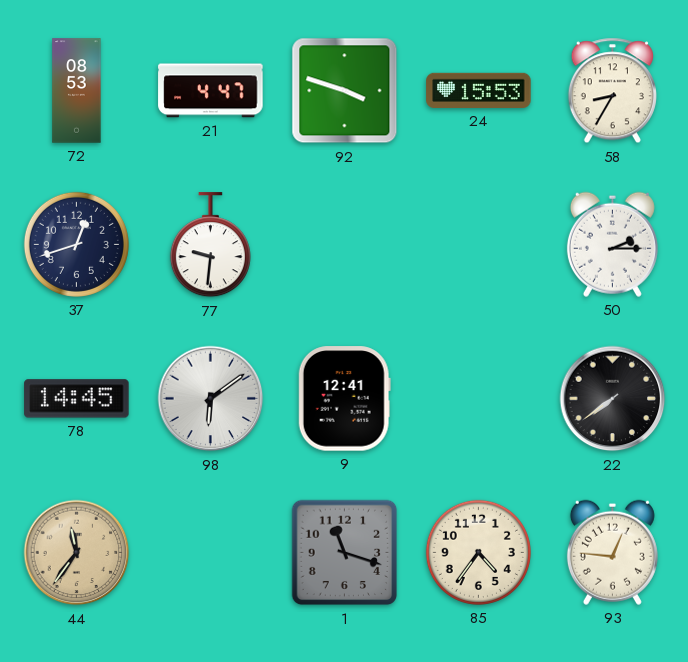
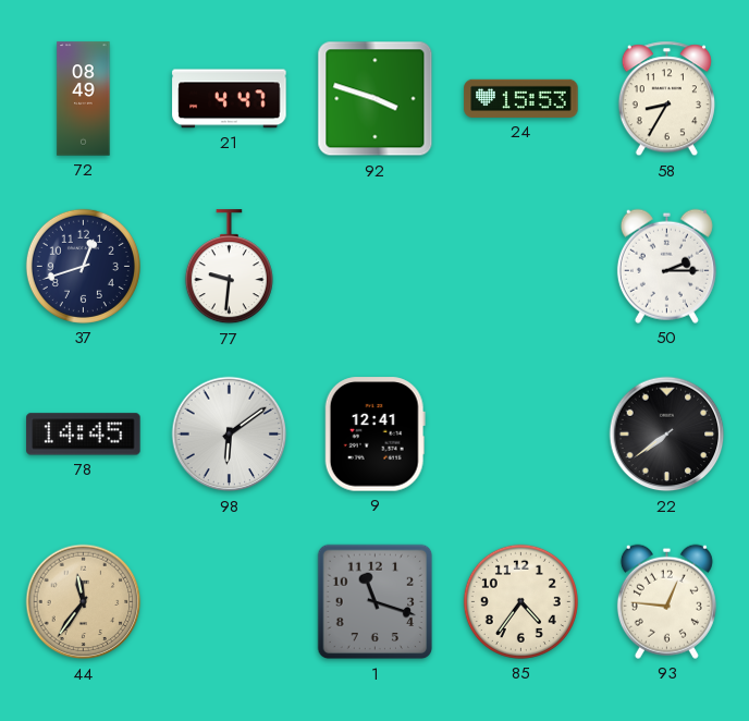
72: 08:53 -> 08:49 (84, 99)
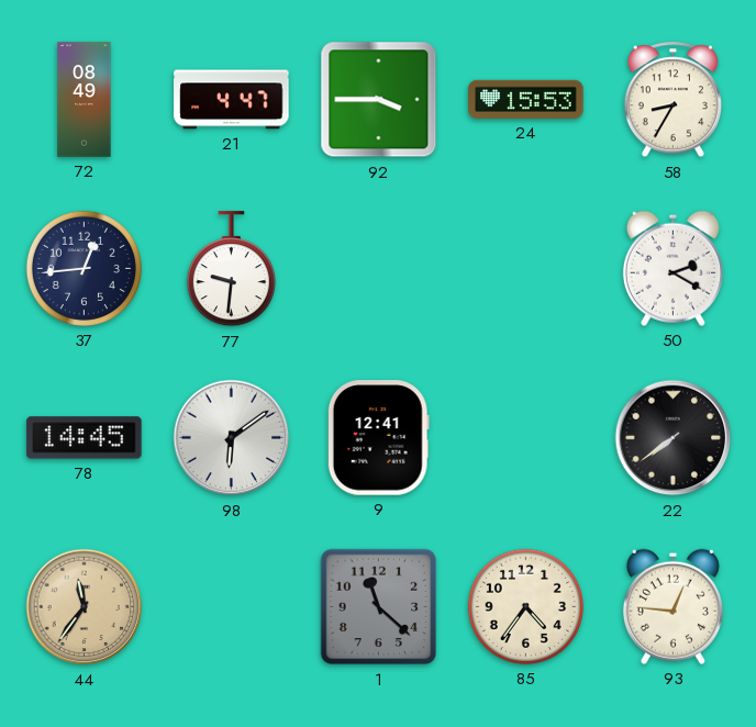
92: 3:48 -> 3:45 (379, 100)
37: 12:42 -> 12:44 (84, 268)
50: 2:15 -> 2:20 (672, 268)
1: 11:18 -> 11:22 (379, 607)
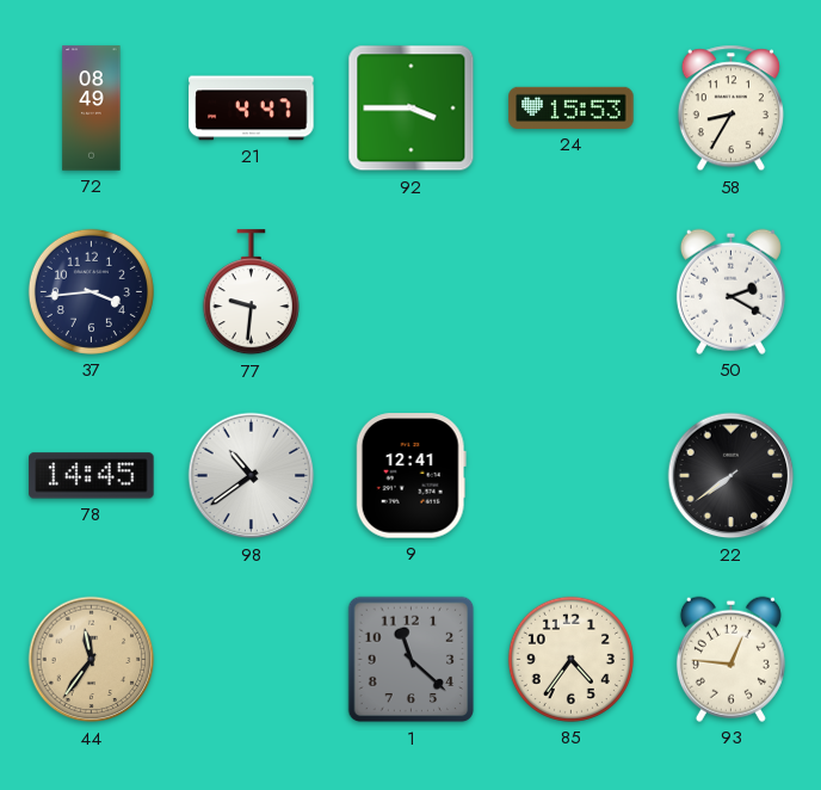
37: 12:44 -> 3:44 (91, 291)
98: 6:09 -> 10:39 (252, 476)
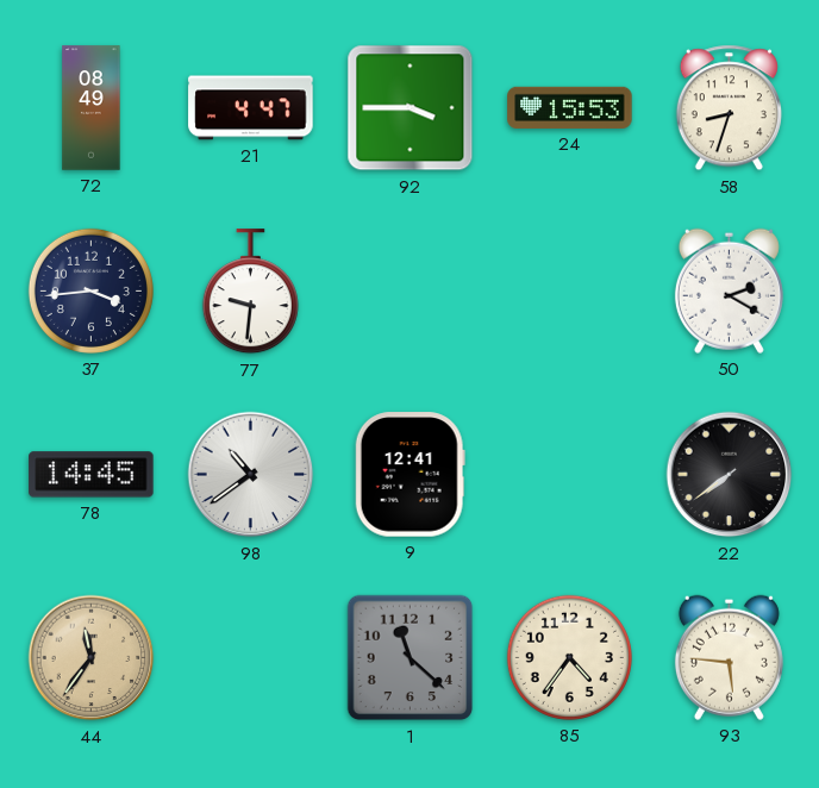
58: 8:35 -> 8:33 (729, 108)
93: 12:46 -> 5:46 (729, 657)
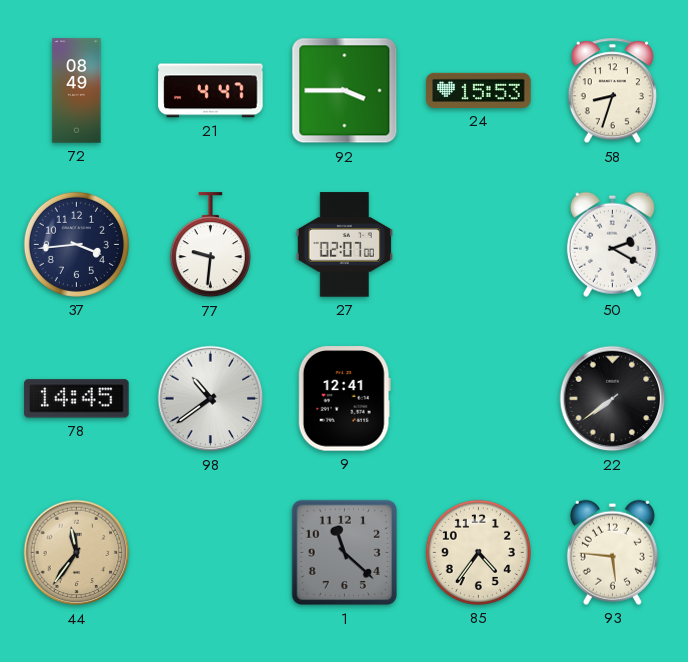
27: none -> 02:07 (344, 245)
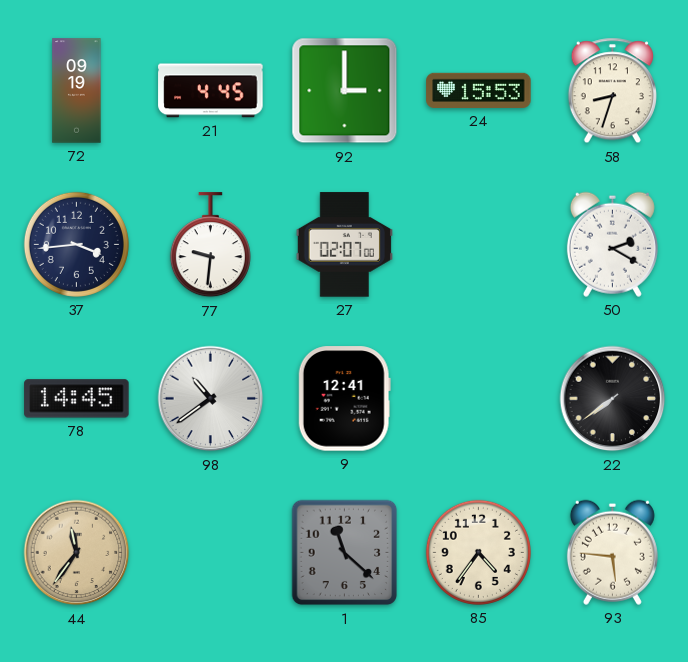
72: 08:49 -> 09:19 (77, 91)
21: 4:47 -> 4:45 (211, 91)
92: 3:45 -> 3:00 (345, 91)
